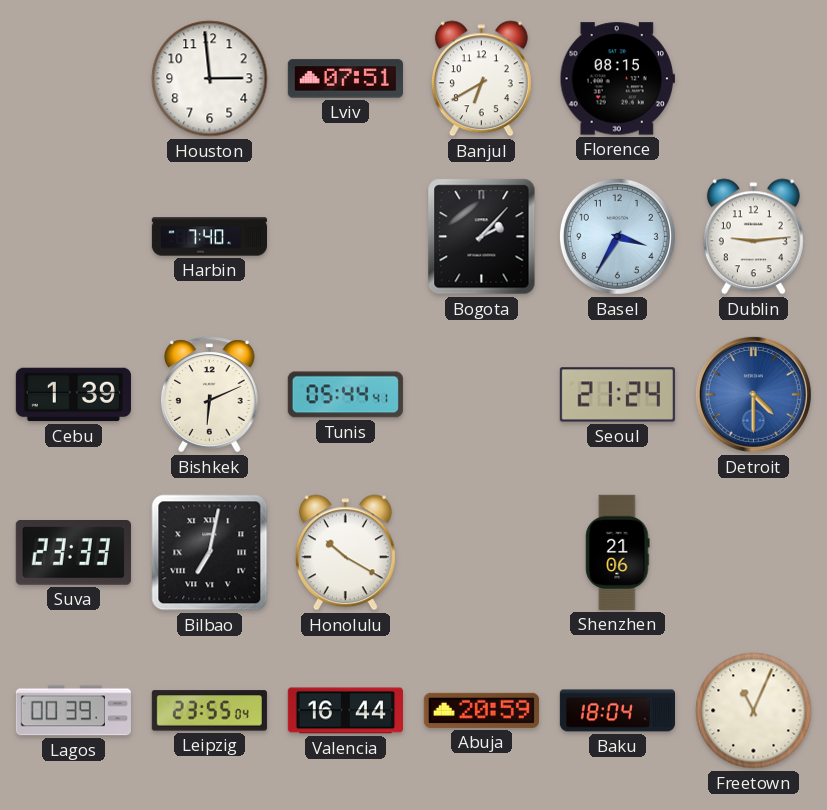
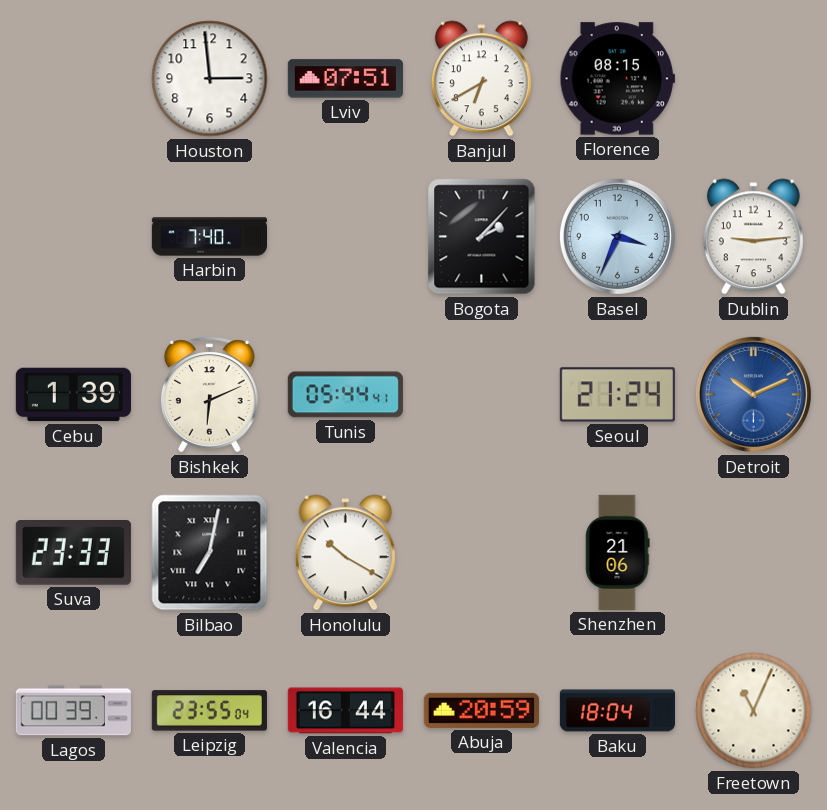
Basel: 3:35 -> 3:34 (617, 236)
Detroit: 4:30 -> 10:11 (753, 394)
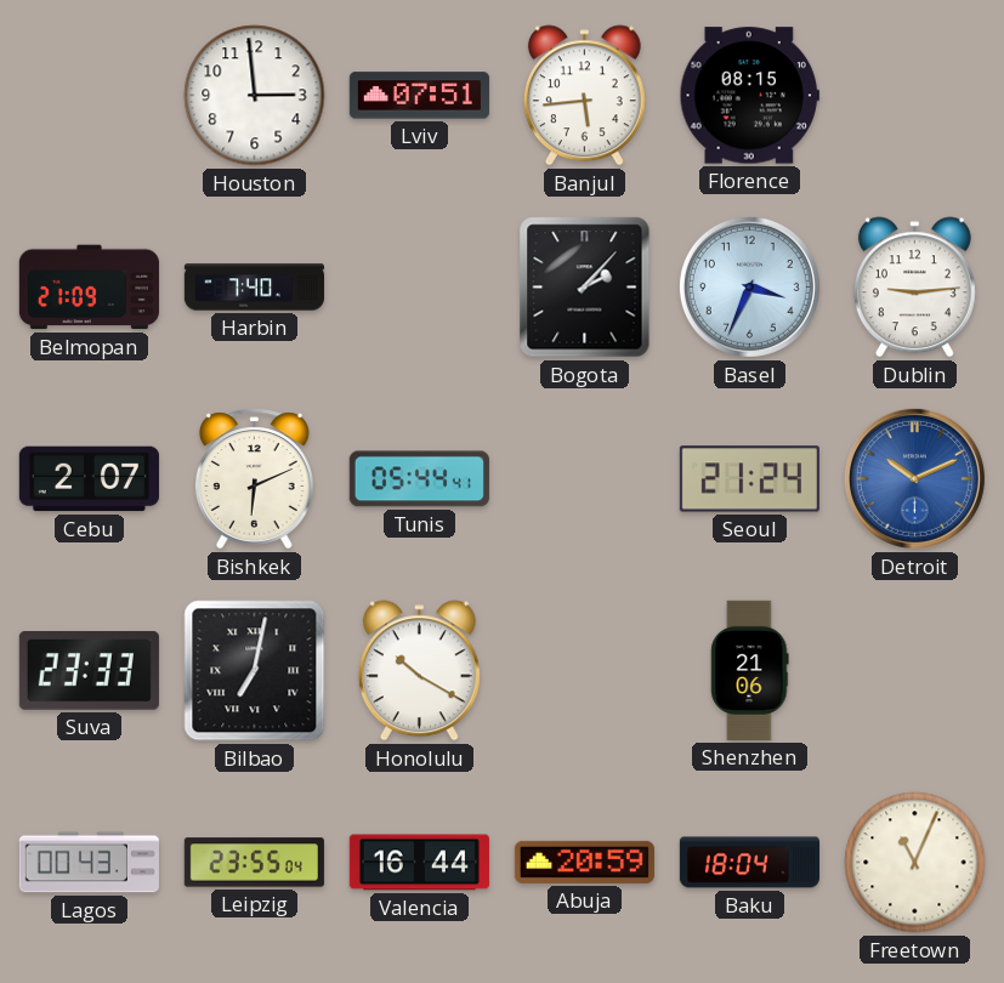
Banjul: 6:40 -> 5:44 (584, 96)
Belmopan: none -> 21:09 (89, 288)
Cebu: 1:39 -> 2:07 (89, 479)
Lagos: 00:39 -> 00:43 (89, 863)
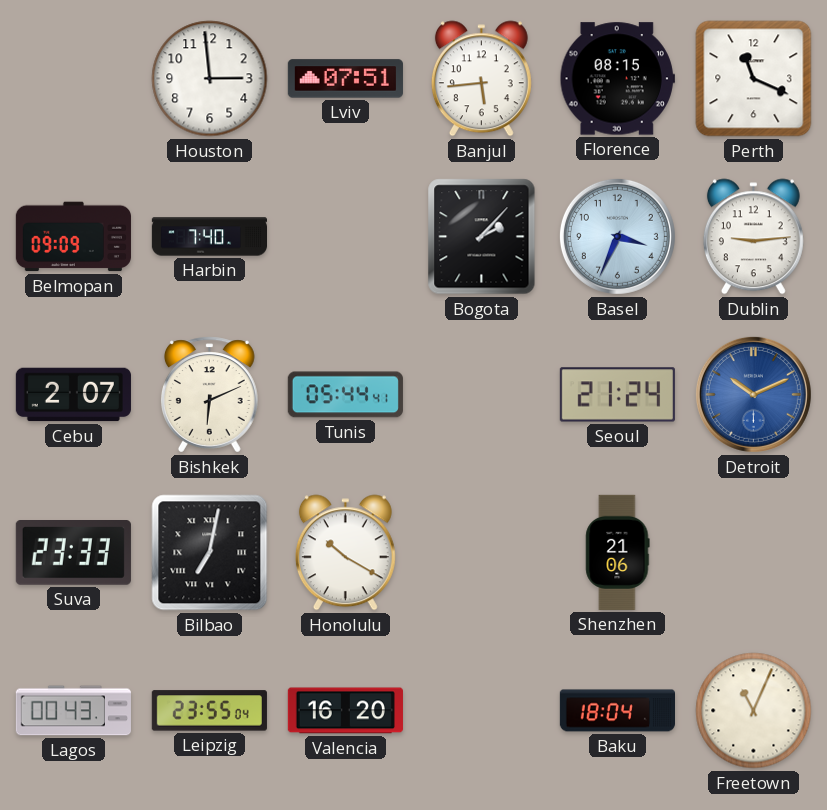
Perth: none -> 11:19 (754, 79)
Belmopan: 21:09 -> 09:09 (73, 237)
Valencia: 16:44 -> 16:20 (345, 711)
Abuja: 20:59 -> none (584, 862)
